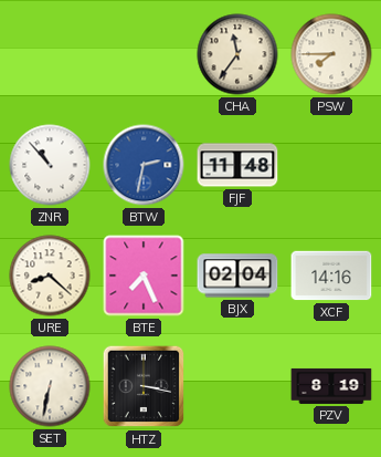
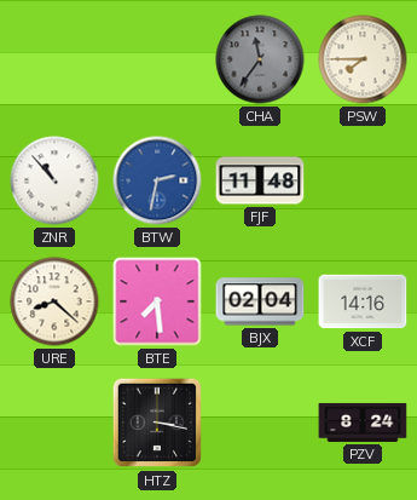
CHA dial: cream -> grey (260, 59)
BTE: 7:26 -> 7:29 (157, 301)
SET: 6:32 -> none (50, 386)
PZV: 8:19 -> 8:24 (363, 423)
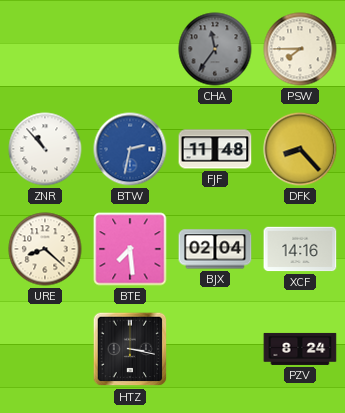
DFK: none -> 8:23 (300, 149)
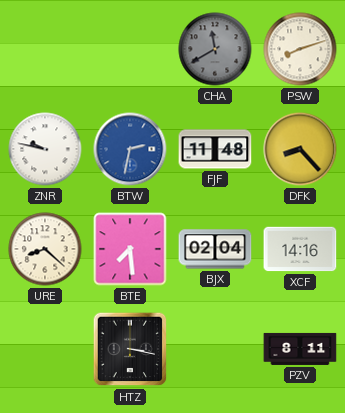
CHA: 11:36 -> 11:40 (215, 49)
PSW: 7:45 -> 8:12 (300, 49)
ZNR: 10:53 -> 9:47 (45, 149)
PZV: 8:24 -> 8:11 (300, 349)
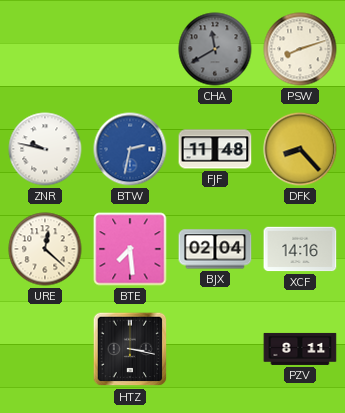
URE: 8:22 -> 12:22 (45, 249)
